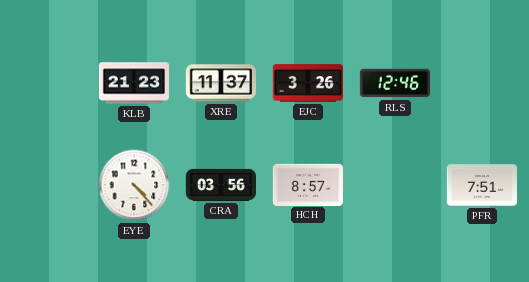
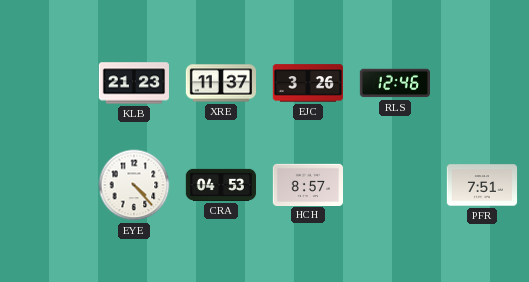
CRA: 03:56 -> 04:53 (220, 185)
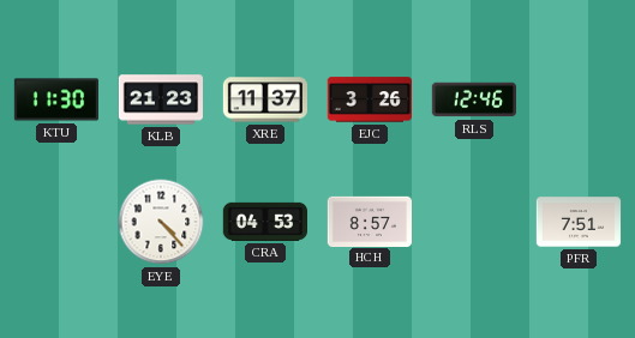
KTU: none -> 11:30 (56, 99)
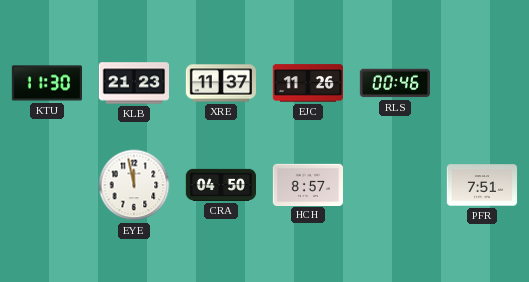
EJC: 3:26 -> 11:26 (307, 83)
RLS: 12:46 -> 00:46 (395, 83)
EYE: 4:23 -> 11:58 (134, 185)
CRA: 04:53 -> 04:50 (220, 185)
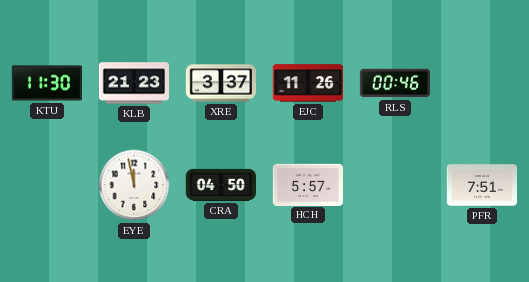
XRE: 11:37 -> 3:37 (221, 83)
HCH: 8:57 -> 5:57 (308, 184)
